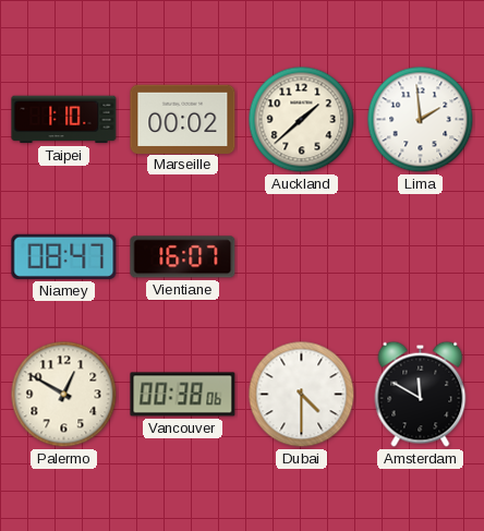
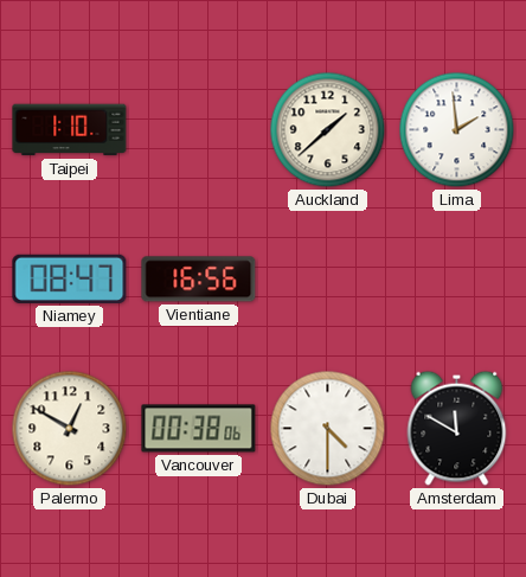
Marseille: 00:02 -> none (183, 119)
Vientiane: 16:07 -> 16:56 (199, 280)
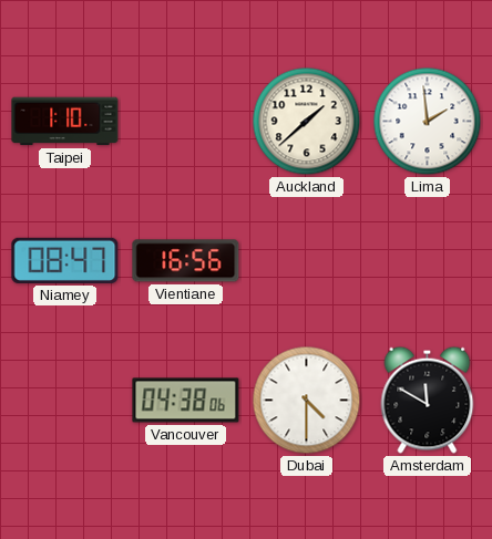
Palermo: 12:50 -> none (70, 429)
Vancouver: 00:38 -> 04:38 (186, 401)
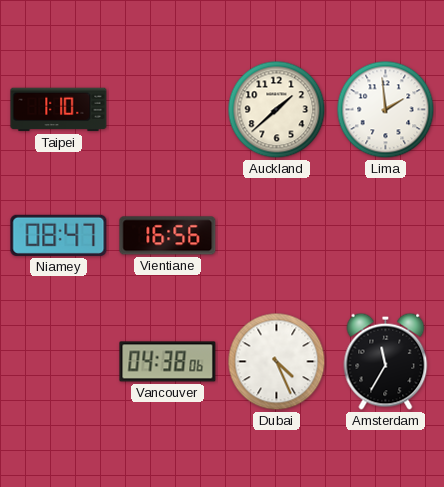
Dubai: 4:30 -> 4:26 (277, 362)
Amsterdam: 11:50 -> 11:35 (386, 361)
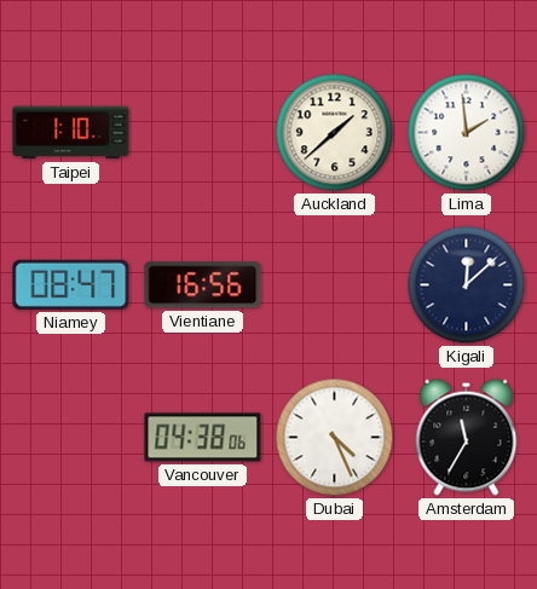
Kigali: none -> 12:08 (467, 285)
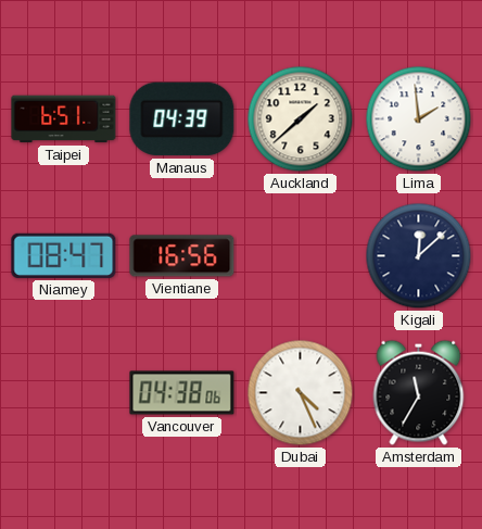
Taipei: 1:10 -> 6:51 (64, 119)
Manaus: none -> 04:39 (182, 119)
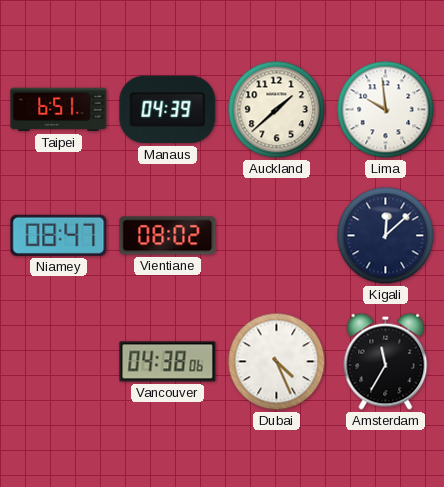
Lima: 1:59 -> 9:59 (386, 110)
Vientiane: 16:56 -> 08:02 (168, 236)
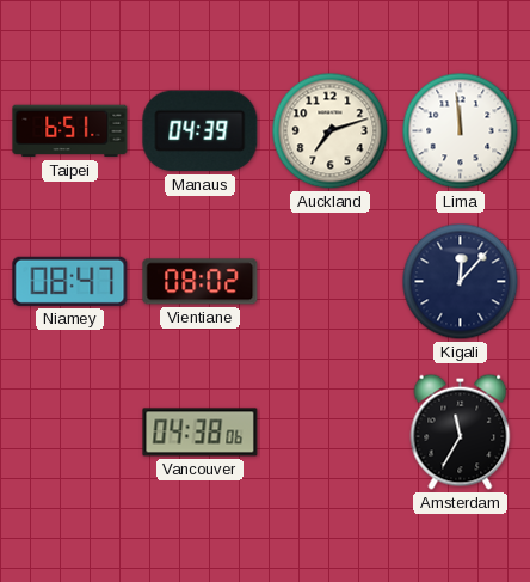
Auckland: 1:38 -> 7:12 (331, 131)
Lima: 9:59 -> 11:59 (461, 131)
Kigali: 12:08 -> 12:07 (461, 282)
Dubai: 4:26 -> none (277, 362)
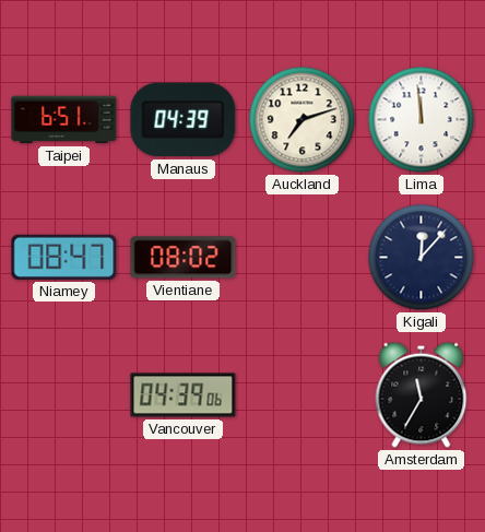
Vancouver: 04:38 -> 04:39 (184, 395)
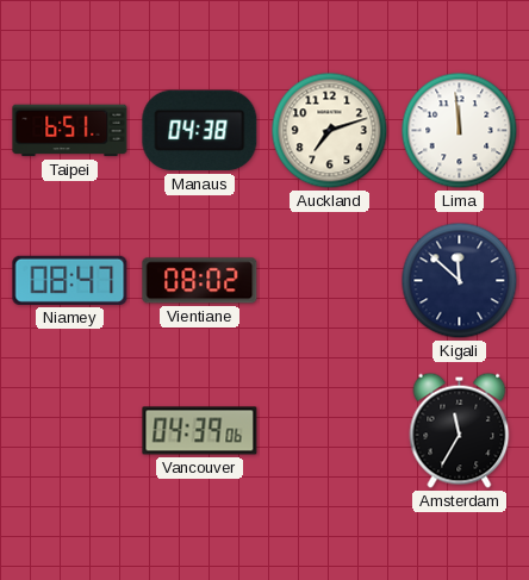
Manaus: 04:39 -> 04:38 (200, 131)
Kigali: 12:07 -> 11:52 (460, 281)
